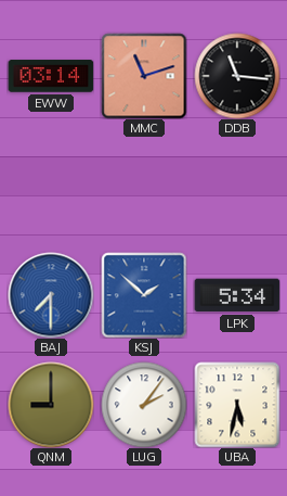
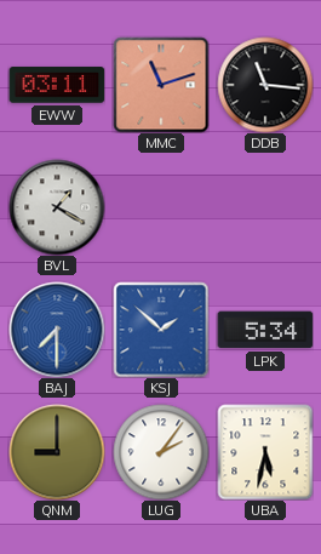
EWW: 03:14 -> 03:11 (57, 85)
BVL: none -> 1:20 (57, 207)
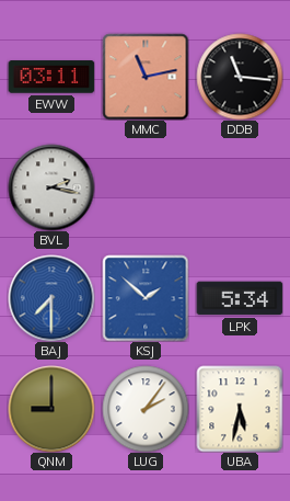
MMC: 11:12 -> 11:13 (146, 77)
BVL: 1:20 -> 2:17 (51, 187)
